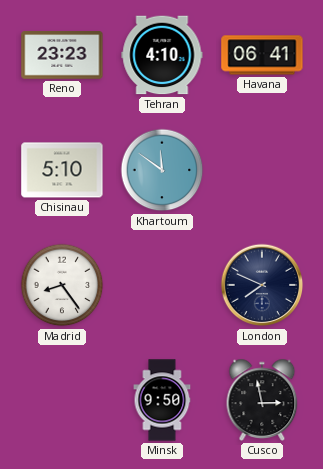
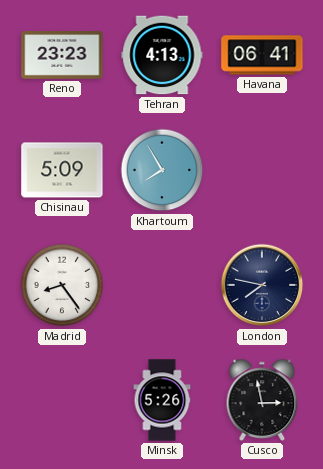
Tehran: 4:10 -> 4:13 (162, 55)
Chisinau: 5:10 -> 5:09 (62, 170)
Khartoum: 11:51 -> 7:55 (162, 170)
London: 7:49 -> 7:47 (262, 285)
Minsk: 9:50 -> 5:26 (162, 400)
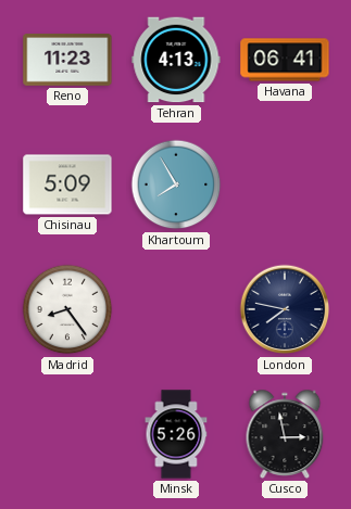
Reno: 23:23 -> 11:23 (67, 60)
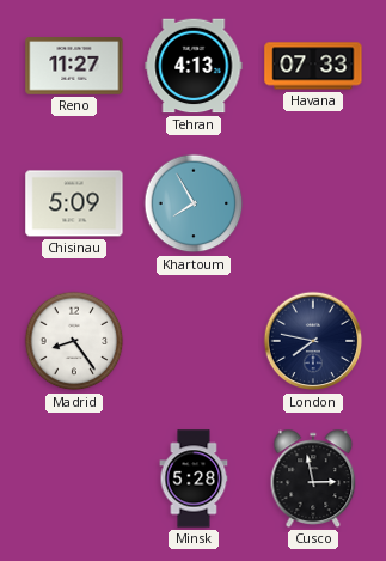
Reno: 11:23 -> 11:27 (74, 66)
Havana: 06:41 -> 07:33 (313, 66)
Minsk: 5:26 -> 5:28 (194, 478)
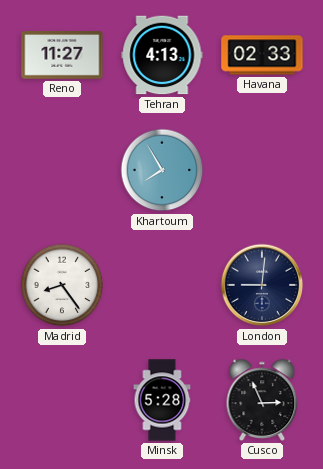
Havana: 07:33 -> 02:33 (262, 55)
Chisinau: 5:09 -> none (74, 203)
London: 7:47 -> 9:01 (262, 285)
Cusco: 2:58 -> 2:56 (262, 400)
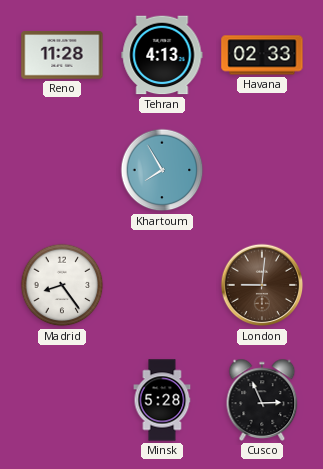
Reno: 11:27 -> 11:28 (62, 55)
London dial: navy -> brown (262, 285)
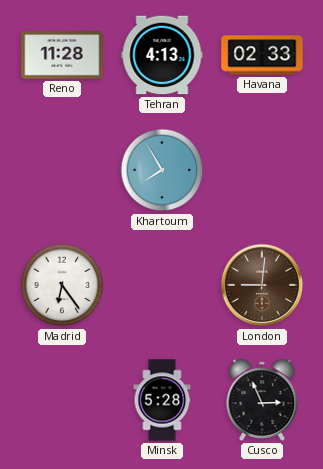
Madrid: 8:24 -> 6:24 (62, 285)
